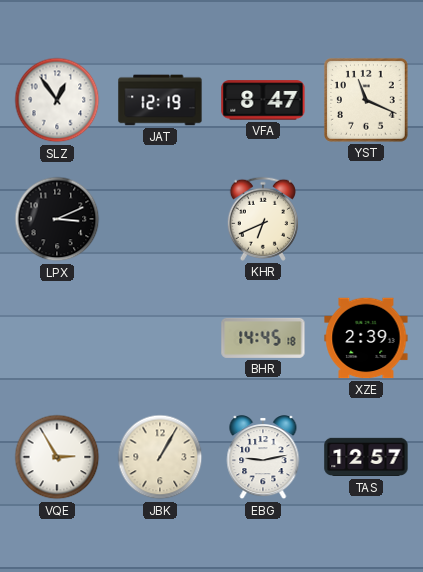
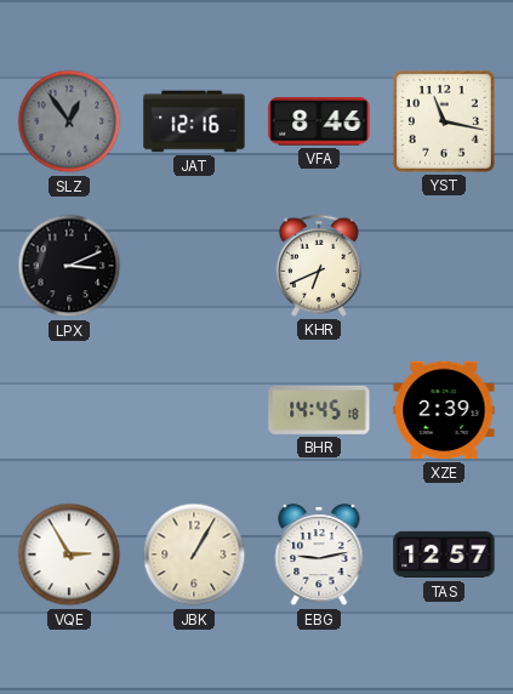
SLZ dial: white -> grey (69, 121)
JAT: 12:19 -> 12:16 (194, 121)
VFA: 8:47 -> 8:46 (319, 121)
YST: 11:19 -> 11:17 (444, 121)
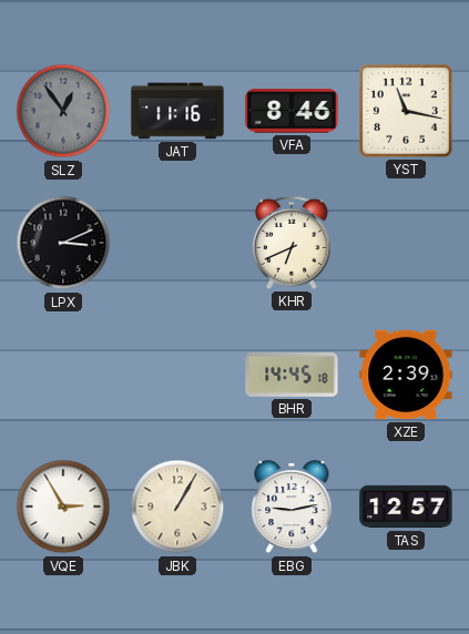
JAT: 12:16 -> 11:16 (177, 111)
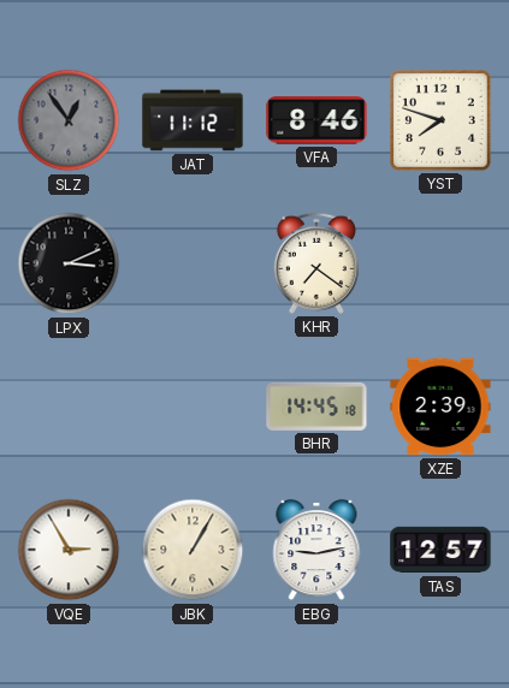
JAT: 11:16 -> 11:12 (193, 120)
YST: 11:17 -> 7:48 (440, 120)
KHR: 6:41 -> 7:21 (316, 263)
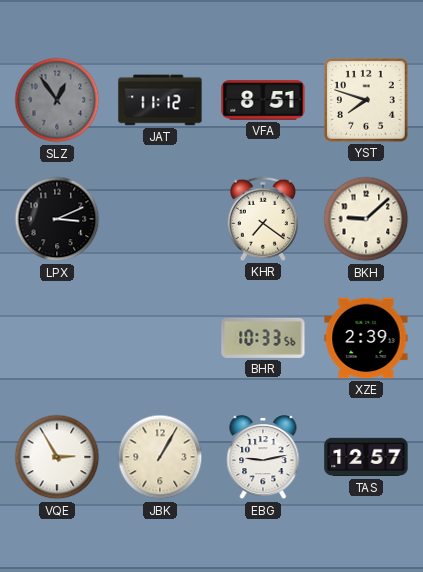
VFA: 8:46 -> 8:51 (263, 100)
BKH: none -> 9:08 (366, 219)
BHR: 14:45 -> 10:33 (263, 338)
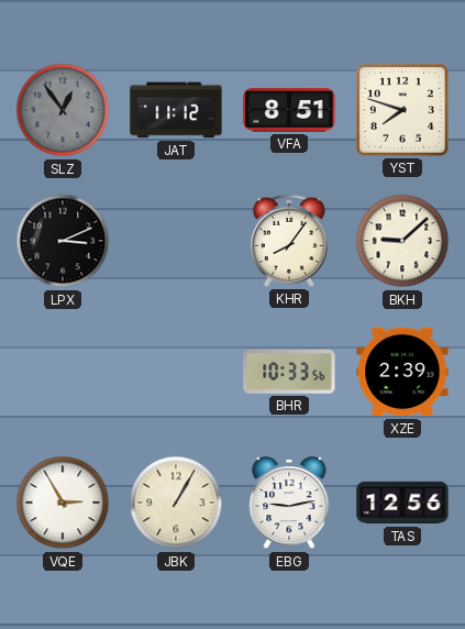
KHR: 7:21 -> 8:06 (289, 241)
TAS: 12:57 -> 12:56 (402, 503)
